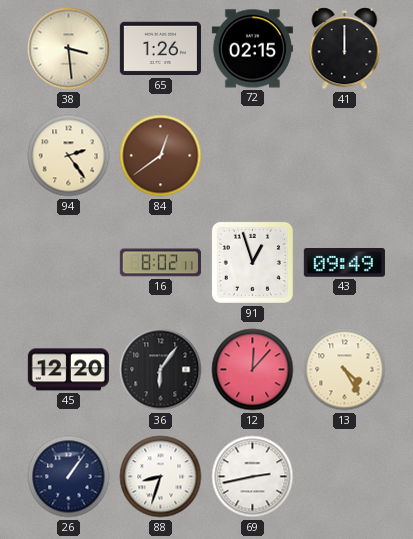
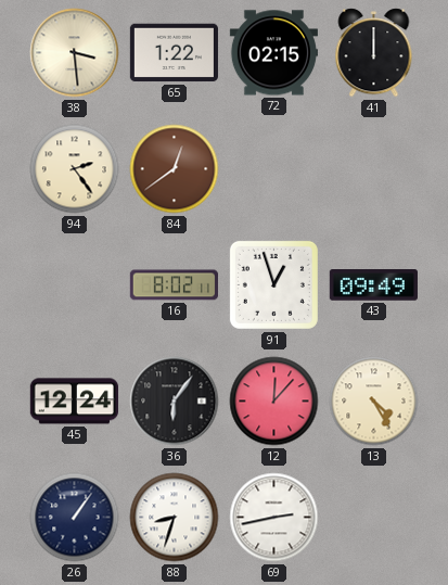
65: 1:26 -> 1:22 (174, 53)
45: 12:20 -> 12:24 (74, 402)
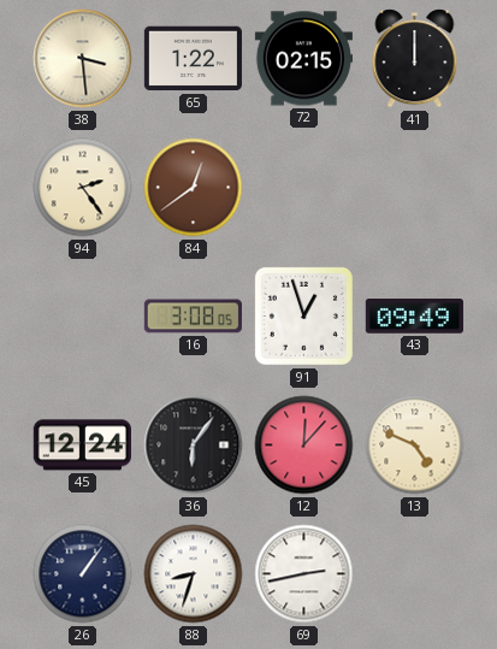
16: 8:02 -> 3:08 (193, 317)
13: 4:25 -> 4:49 (415, 446)
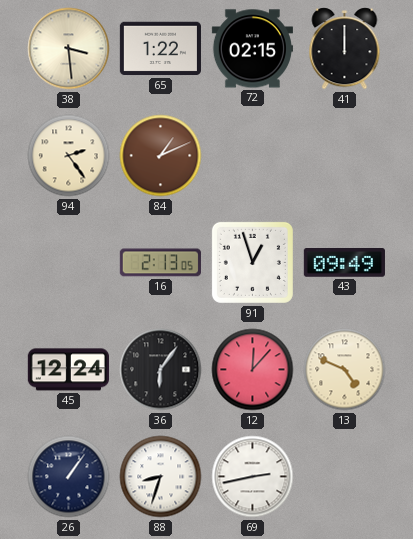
84: 12:39 -> 1:11 (161, 156)
16: 3:08 -> 2:13 (160, 263)
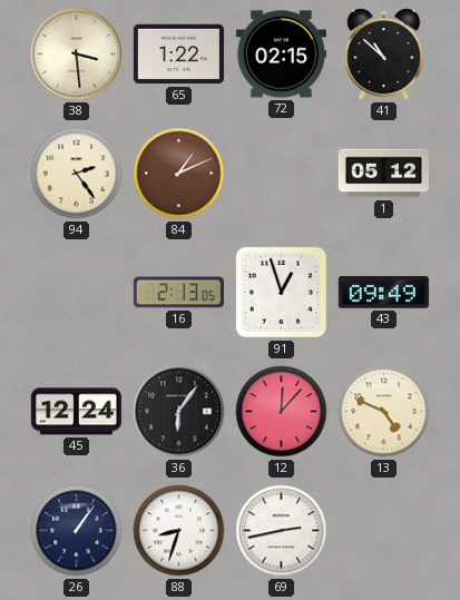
41: 12:00 -> 10:52 (384, 55)
1: none -> 05:12 (383, 174)
